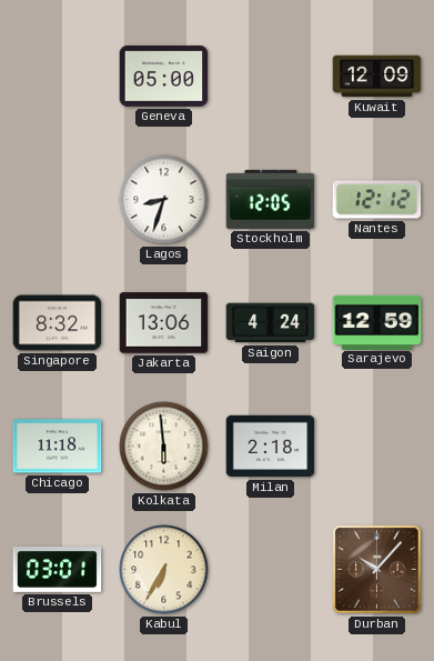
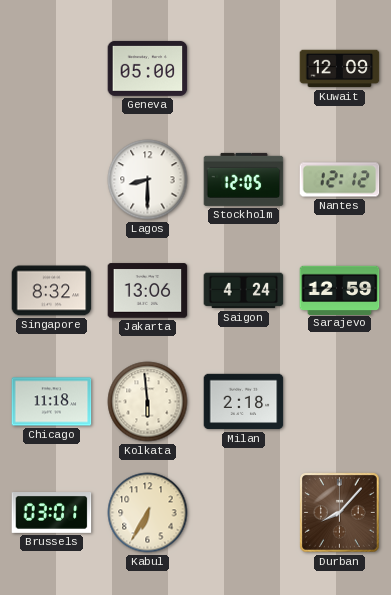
Lagos: 8:33 -> 8:30 (148, 180)
Durban: 10:07 -> 8:07 (340, 513)
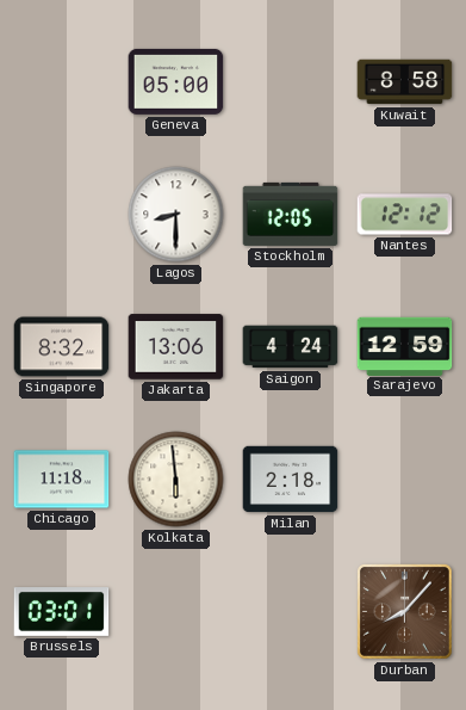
Kuwait: 12:09 -> 8:58 (405, 82)
Kabul: 6:35 -> none (148, 513)
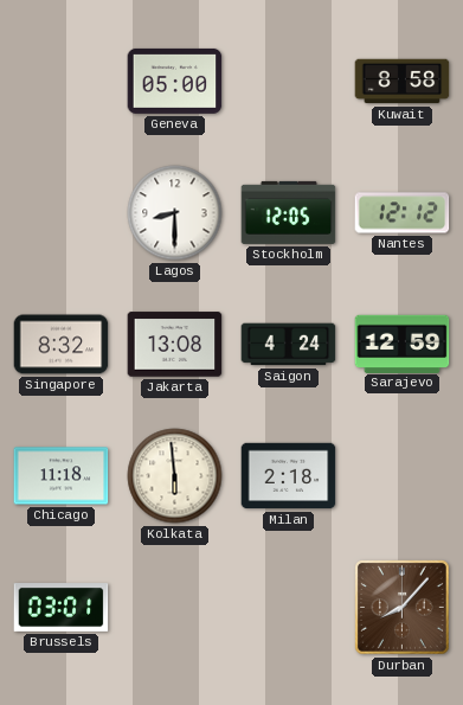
Jakarta: 13:06 -> 13:08 (175, 345)
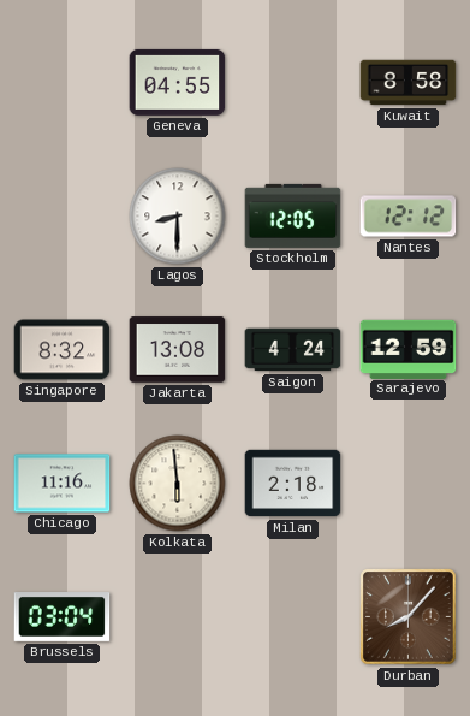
Geneva: 05:00 -> 04:55 (178, 82)
Chicago: 11:18 -> 11:16 (63, 484)
Brussels: 03:01 -> 03:04 (63, 617)
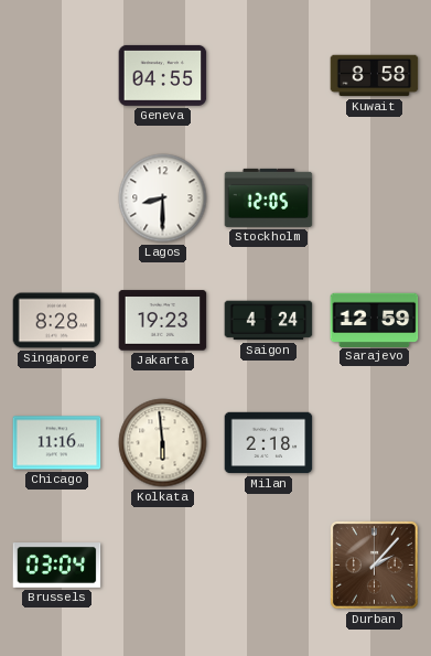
Nantes: 12:12 -> none (409, 217)
Singapore: 8:32 -> 8:28 (57, 321)
Jakarta: 13:08 -> 19:23 (163, 321)
Durban: 8:07 -> 2:07 (375, 566)
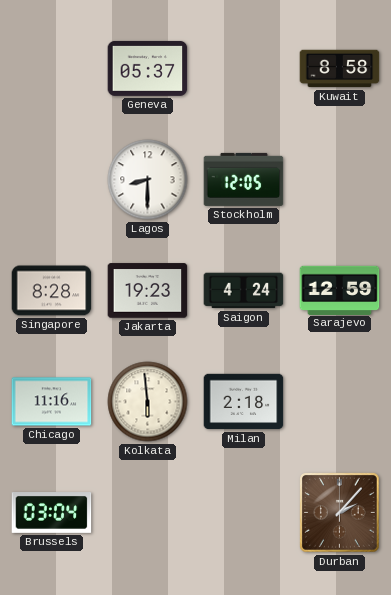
Geneva: 04:55 -> 05:37 (148, 68)
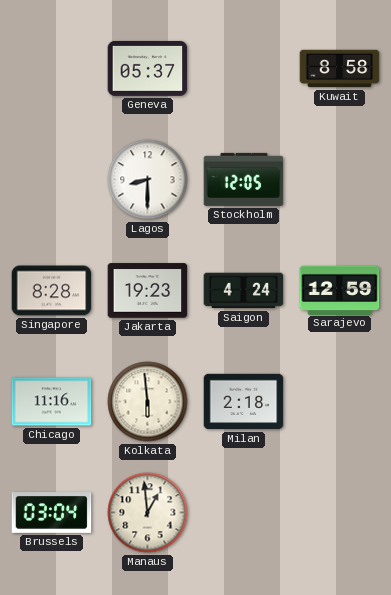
Manaus: none -> 12:59 (148, 513)
Durban: 2:07 -> none (340, 513)
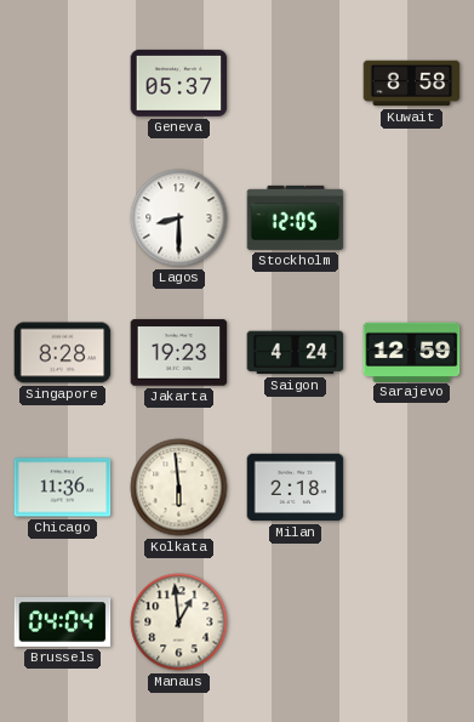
Chicago: 11:16 -> 11:36 (63, 488)
Brussels: 03:04 -> 04:04 (63, 622)
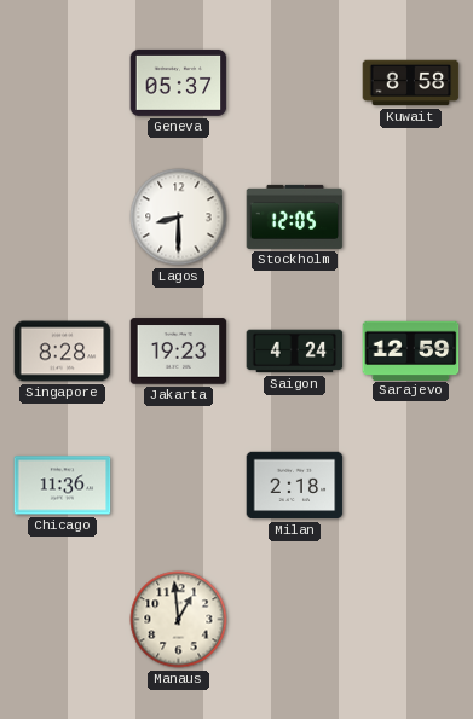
Kolkata: 5:59 -> none (179, 488)
Brussels: 04:04 -> none (63, 622)
